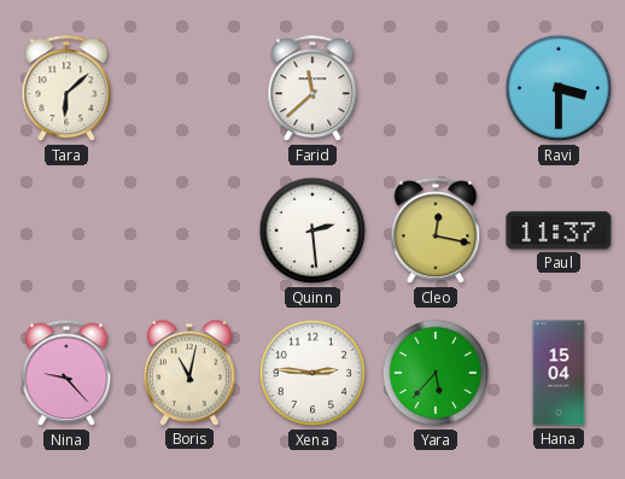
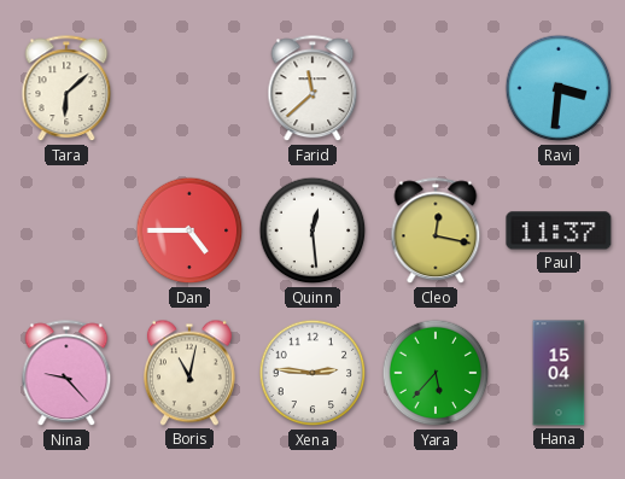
Ravi: 3:30 -> 3:31 (559, 88)
Dan: none -> 4:45 (189, 230)
Quinn: 2:29 -> 12:29 (312, 230)
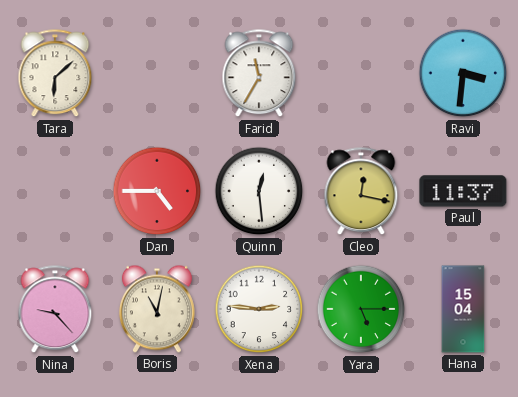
Farid: 11:38 -> 11:35 (259, 74)
Yara: 5:37 -> 5:15 (361, 309)
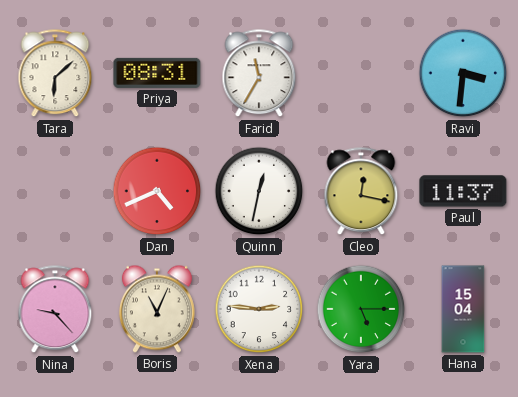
Priya: none -> 08:31 (157, 73)
Dan: 4:45 -> 4:41 (157, 191)
Quinn: 12:29 -> 12:32 (259, 191)
Boris: 11:02 -> 11:04 (157, 309)
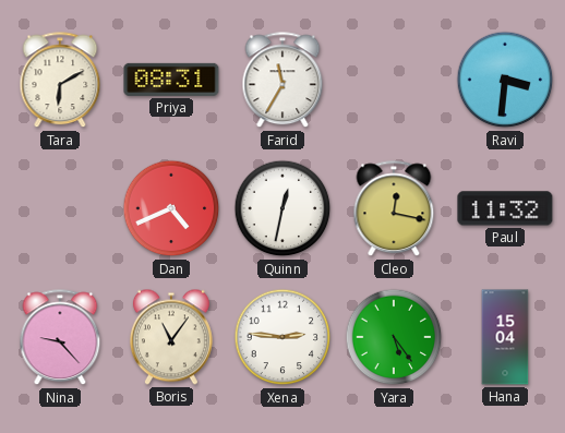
Tara: 6:08 -> 6:10 (60, 81)
Paul: 11:37 -> 11:32 (505, 208)
Boris: 11:04 -> 11:06 (171, 337)
Yara: 5:15 -> 5:24 (394, 337)
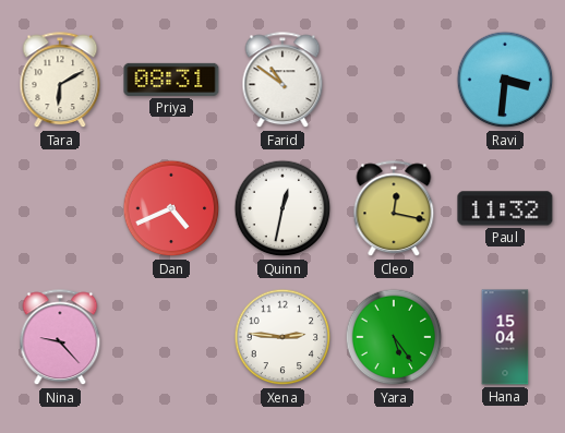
Farid: 11:35 -> 10:51 (282, 81)
Boris: 11:06 -> none (171, 337)
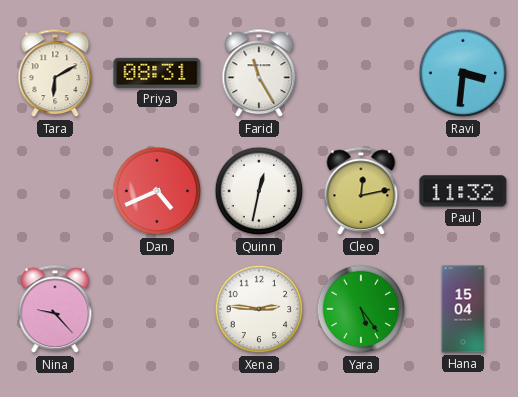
Farid: 10:51 -> 11:25 (259, 74)
Cleo: 12:17 -> 12:13 (361, 192)
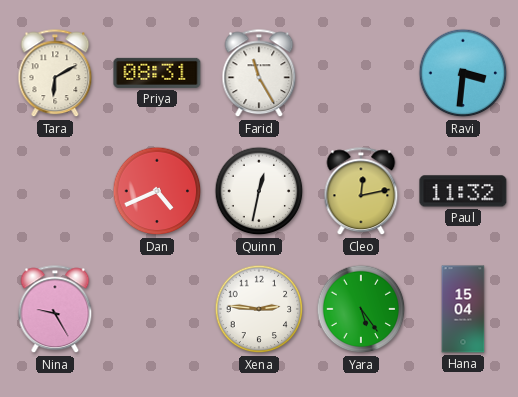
Nina: 9:23 -> 9:25 (55, 310)
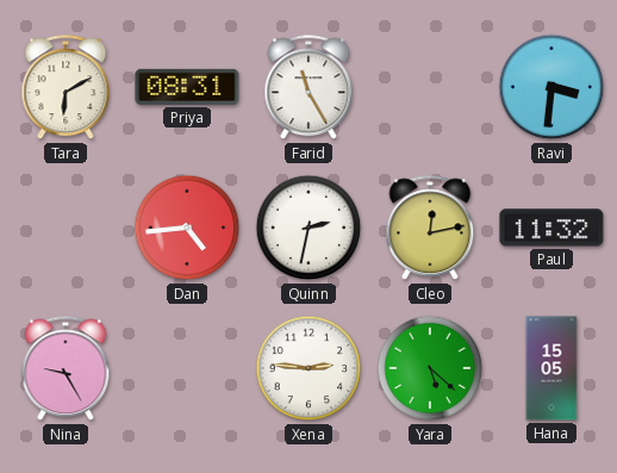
Dan: 4:41 -> 4:44 (187, 228)
Quinn: 12:32 -> 2:32 (308, 228)
Yara: 5:24 -> 5:22 (430, 368)
Hana: 15:04 -> 15:05 (551, 368)
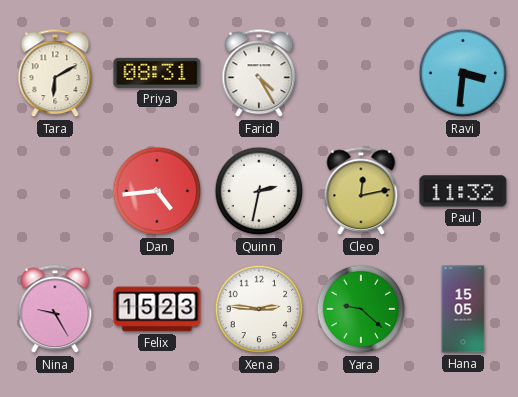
Farid: 11:25 -> 4:25 (259, 74)
Felix: none -> 15:23 (157, 309)
Yara: 5:22 -> 9:22 (361, 309)
